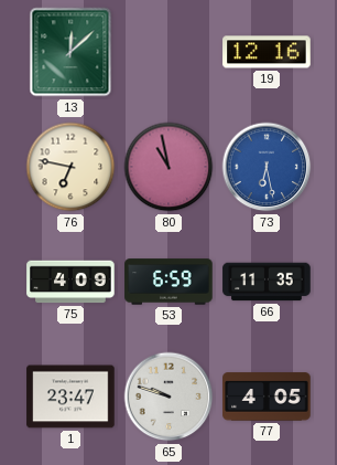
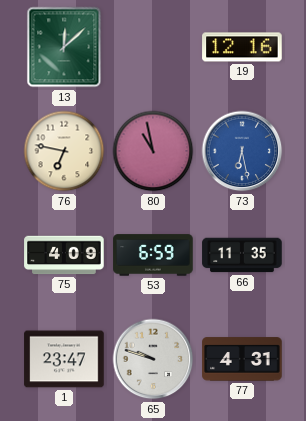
77: 4:05 -> 4:31 (242, 359)
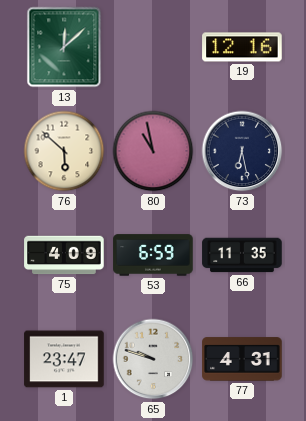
76: 6:47 -> 5:52 (64, 151)
73 dial: blue -> navy (242, 151)
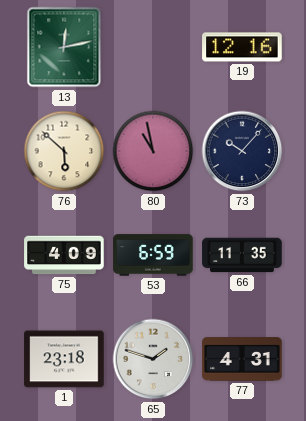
13: 12:08 -> 12:13 (64, 47)
73: 6:28 -> 10:07 (242, 151)
1: 23:47 -> 23:18 (64, 359)
65: 9:48 -> 1:48 (153, 359)
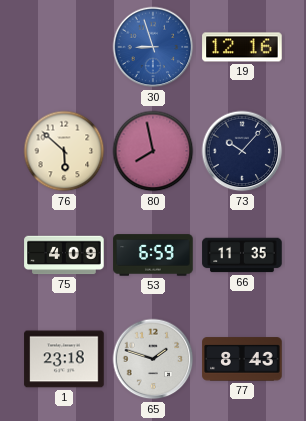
13: 12:13 -> none (64, 47)
30: none -> 8:57 (153, 47)
80: 10:58 -> 7:58 (153, 151)
77: 4:31 -> 8:43 (242, 359)
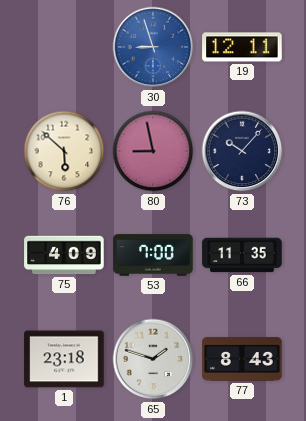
19: 12:16 -> 12:11 (242, 47)
80: 7:58 -> 8:58 (153, 151)
53: 6:59 -> 7:00 (153, 255)
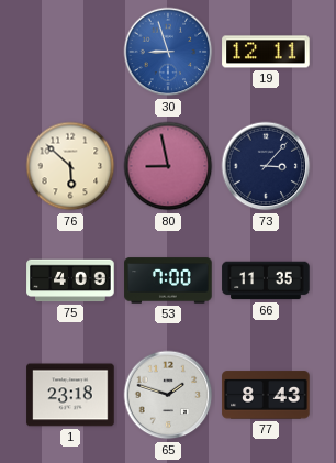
73: 10:07 -> 3:07 (266, 166)
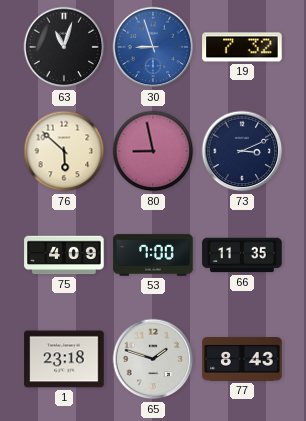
63: none -> 11:03 (64, 47)
19: 12:11 -> 7:32 (242, 47)
73: 3:07 -> 3:11 (242, 151)
